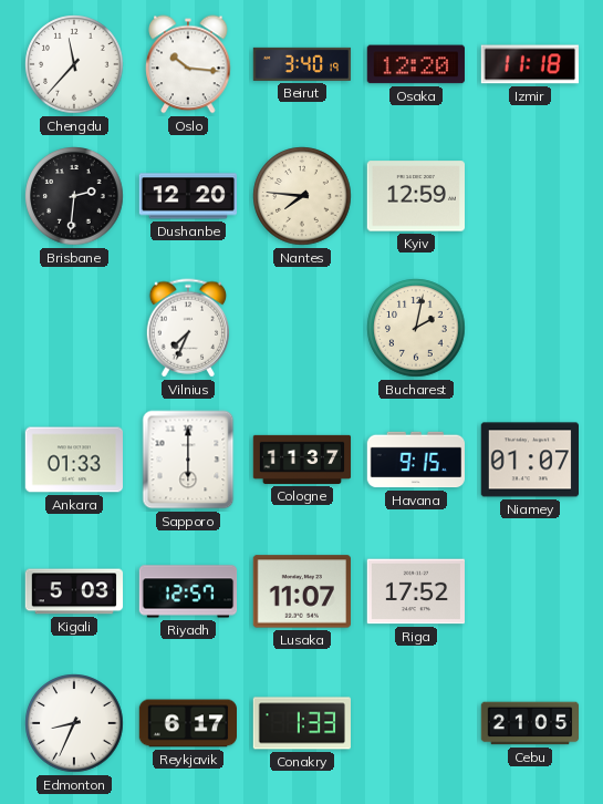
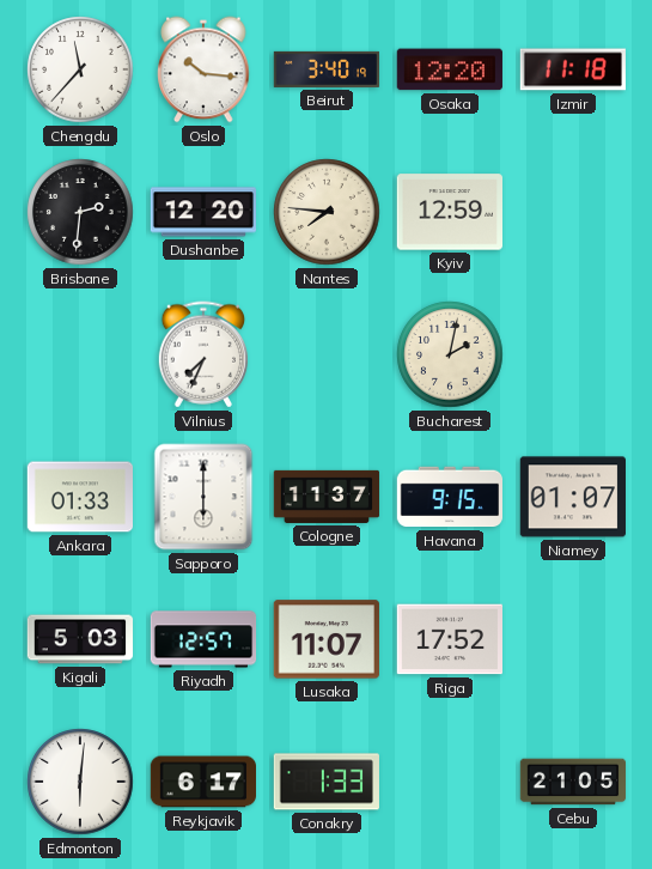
Edmonton: 8:34 -> 6:01 (80, 782)
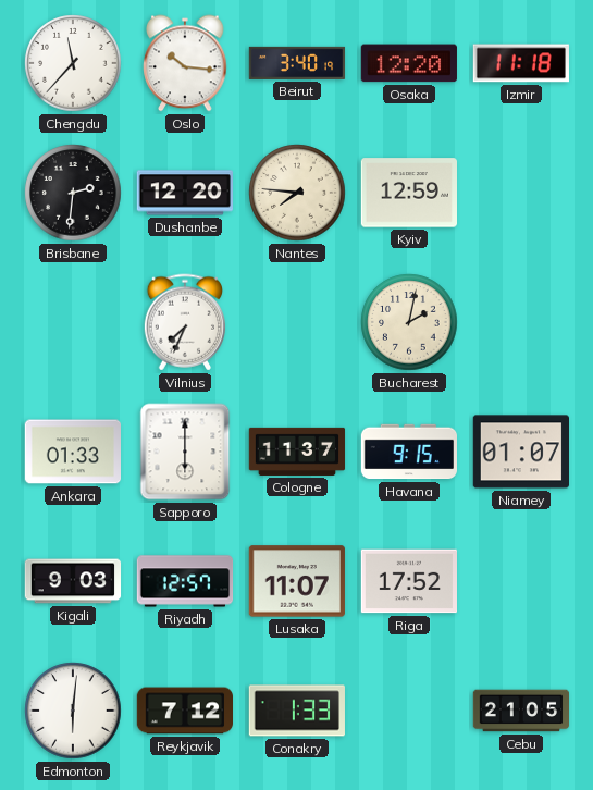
Kigali: 5:03 -> 9:03 (73, 581)
Reykjavik: 6:17 -> 7:12 (185, 711)
